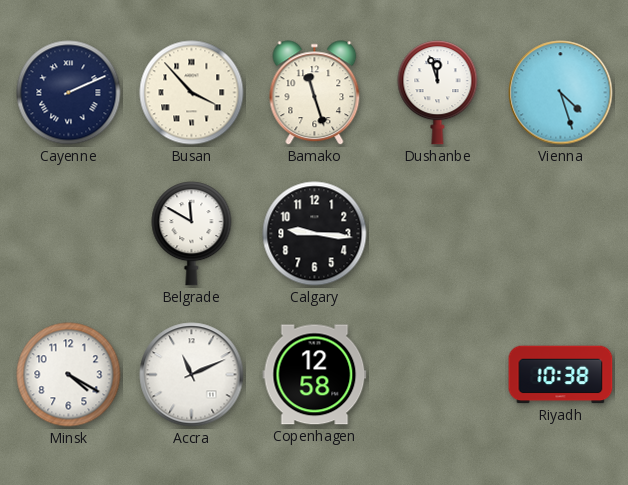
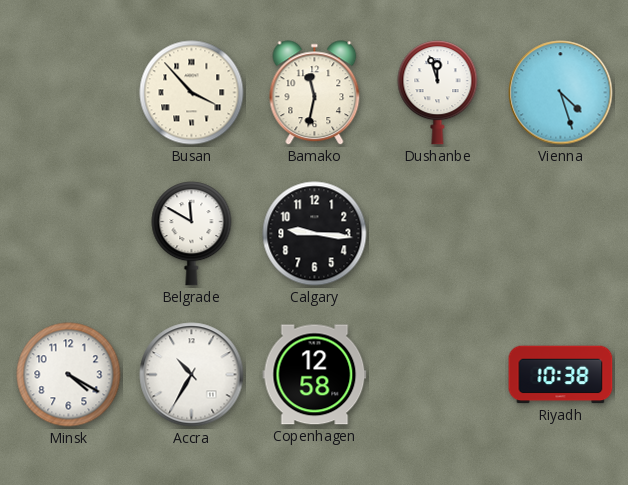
Cayenne: 2:11 -> none (69, 93)
Bamako: 11:27 -> 11:32 (315, 93)
Accra: 11:11 -> 10:35 (192, 375)
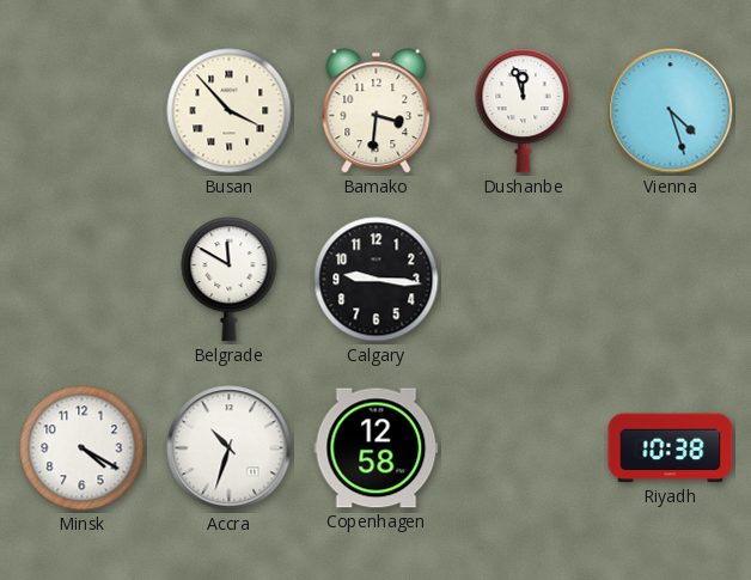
Bamako: 11:32 -> 3:31 (377, 111)
Accra: 10:35 -> 10:33 (230, 448)
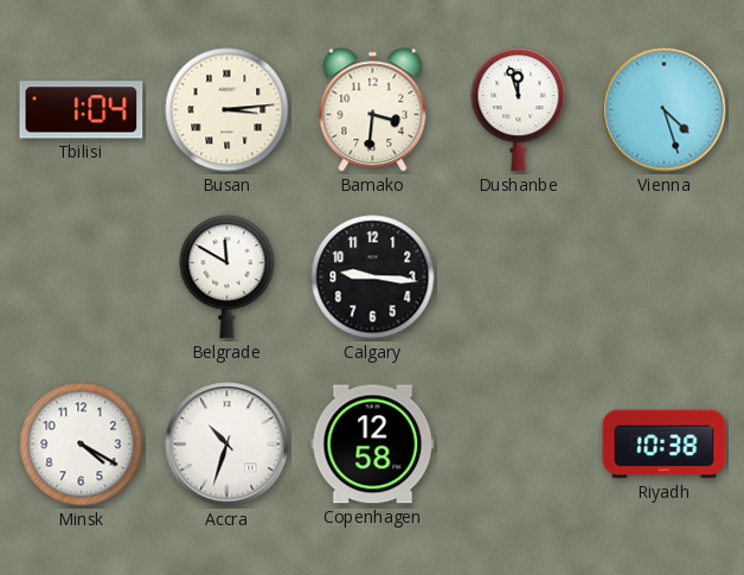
Tbilisi: none -> 1:04 (82, 110)
Busan: 3:53 -> 3:14 (227, 110)
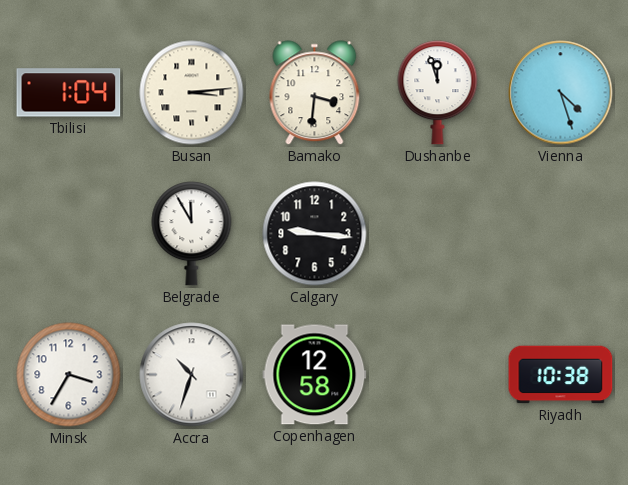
Belgrade: 11:50 -> 11:55 (192, 234)
Minsk: 4:20 -> 3:35 (69, 375)
